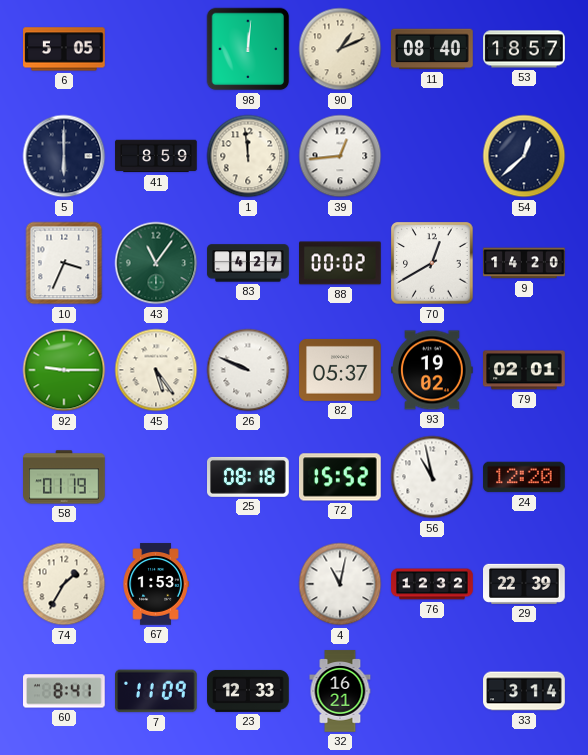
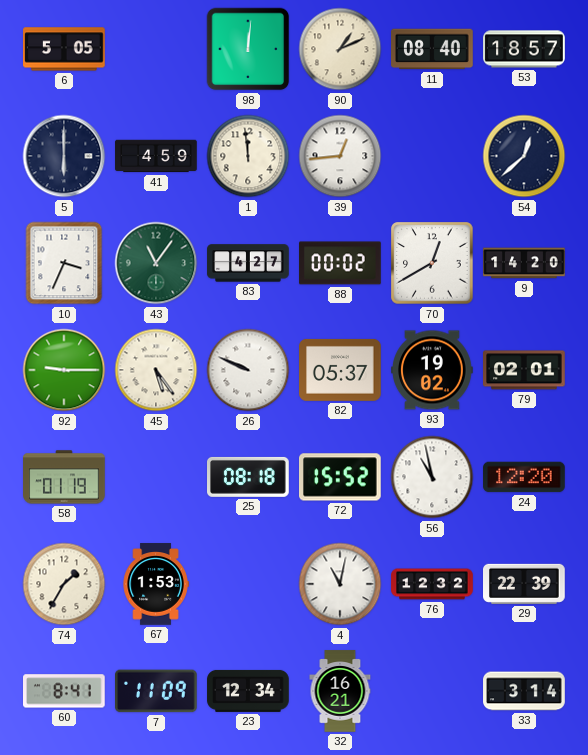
41: 8:59 -> 4:59 (156, 156)
23: 12:33 -> 12:34 (248, 691)
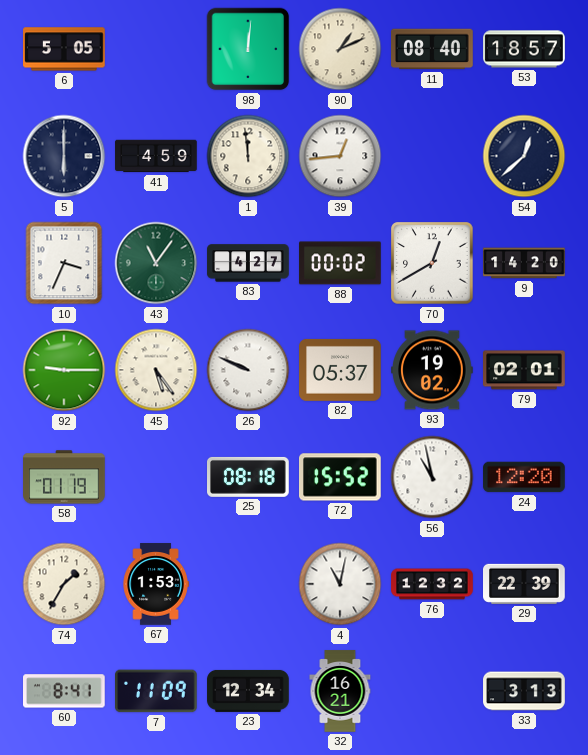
33: 3:14 -> 3:13 (524, 691)
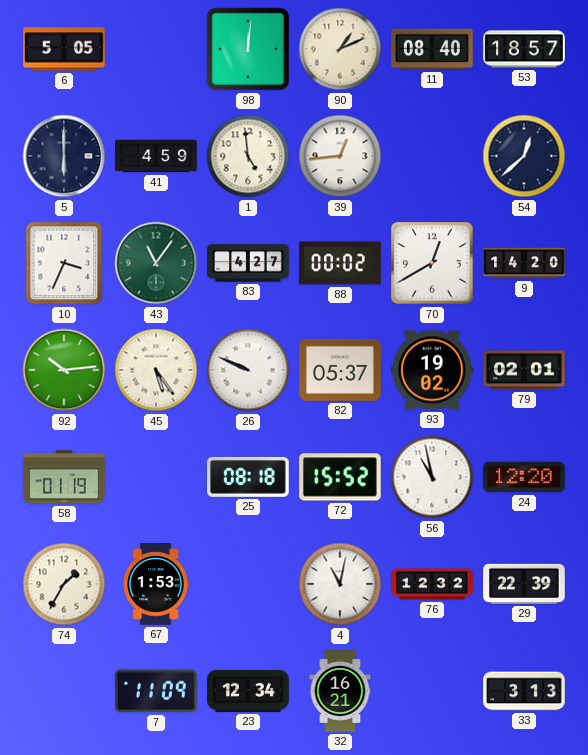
1: 11:59 -> 4:59 (248, 156)
92: 9:15 -> 10:14 (64, 370)
60: 8:41 -> none (65, 691)
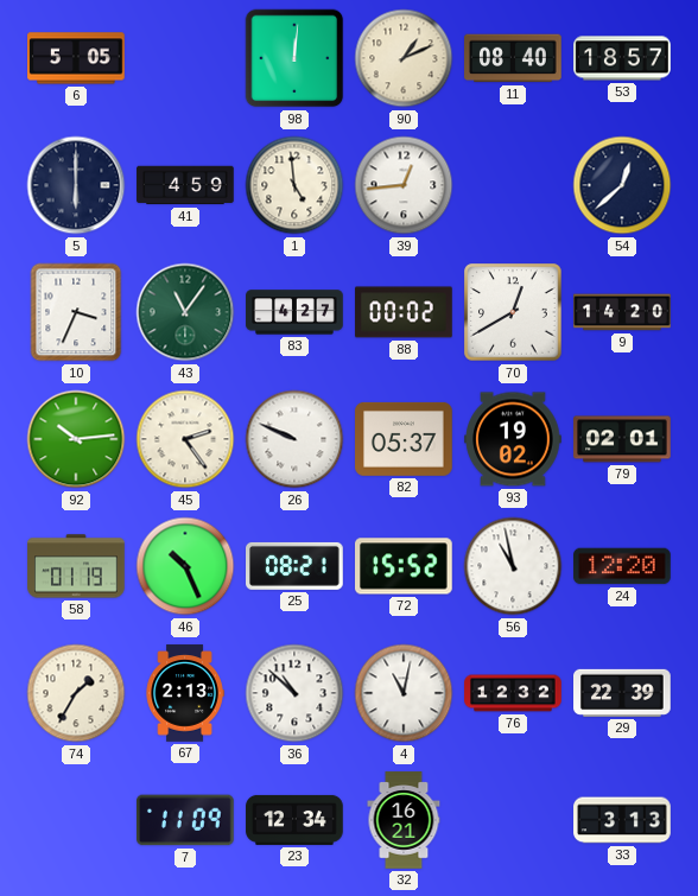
45: 5:24 -> 2:24 (185, 439)
46: none -> 10:26 (185, 566)
25: 08:18 -> 08:21 (296, 566)
67: 1:53 -> 2:13 (185, 693)
36: none -> 10:52 (294, 693)
